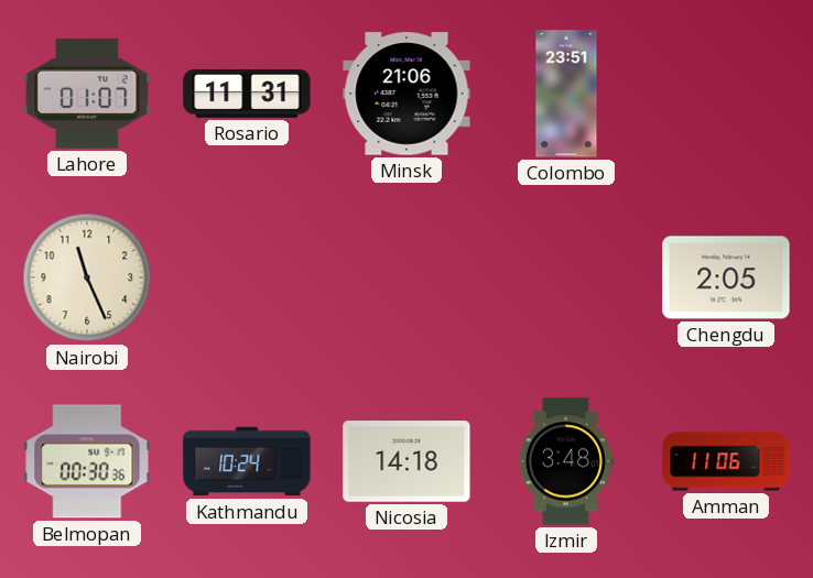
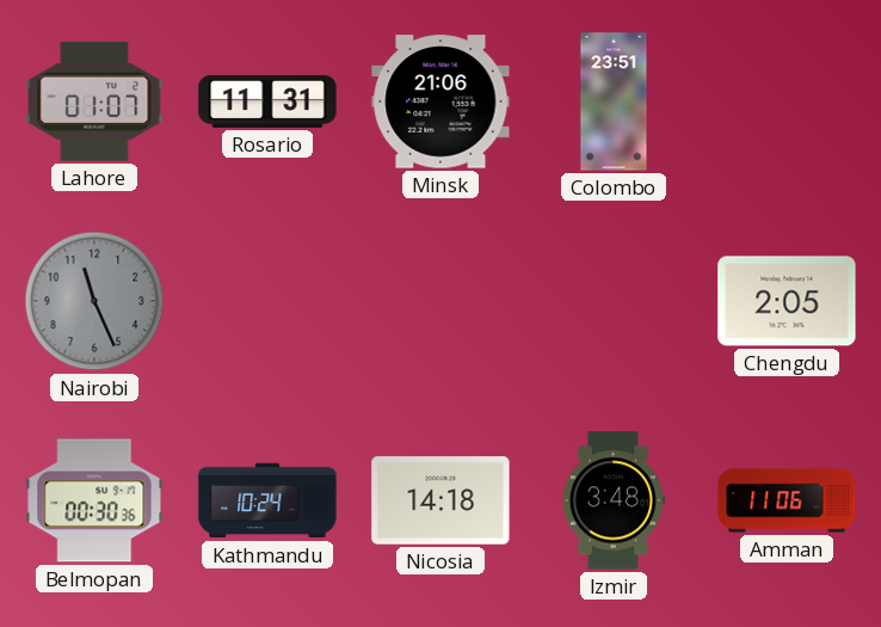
Nairobi dial: cream -> grey (94, 301)
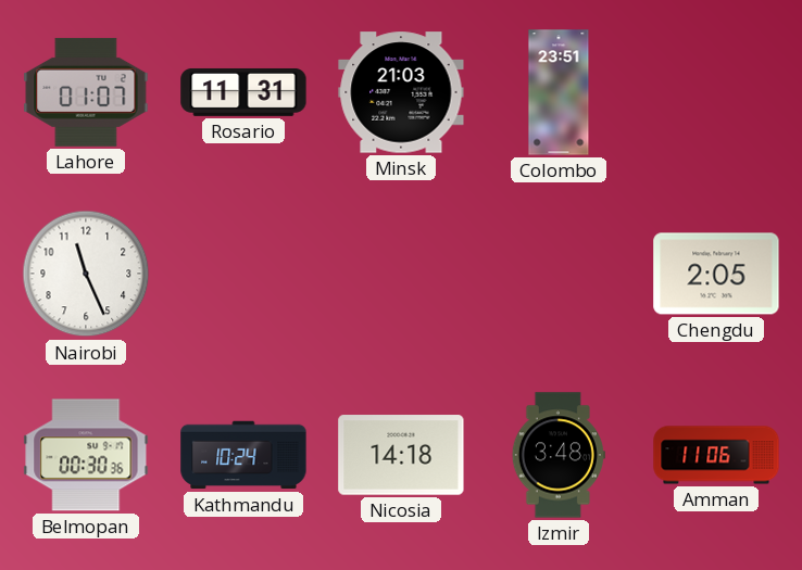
Minsk: 21:06 -> 21:03 (401, 92)
Nairobi dial: grey -> white (86, 274)
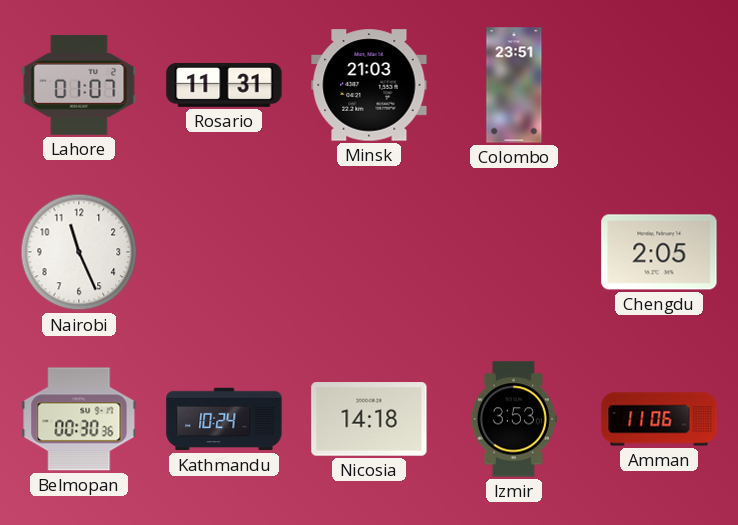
Izmir: 3:48 -> 3:53 (514, 419)
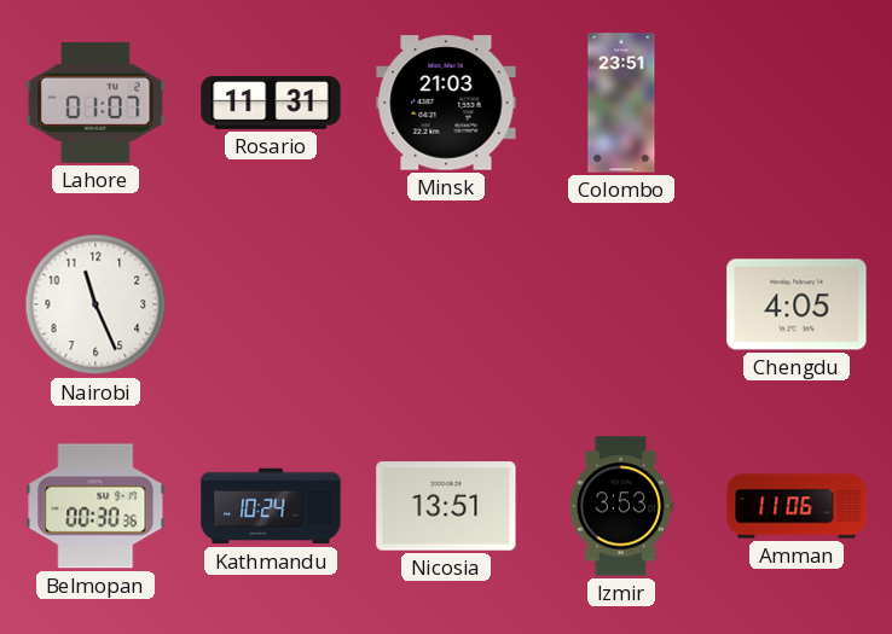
Chengdu: 2:05 -> 4:05 (797, 304)
Nicosia: 14:18 -> 13:51 (446, 506)
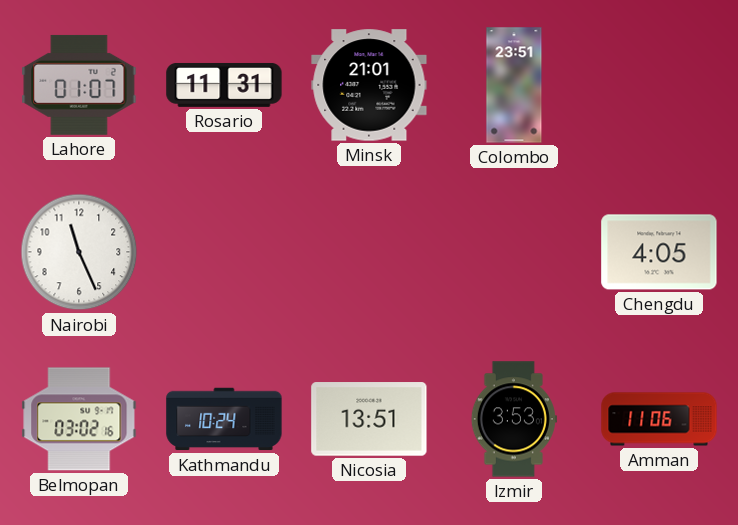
Minsk: 21:03 -> 21:01 (369, 85)
Belmopan: 00:30 -> 03:02 (79, 419)
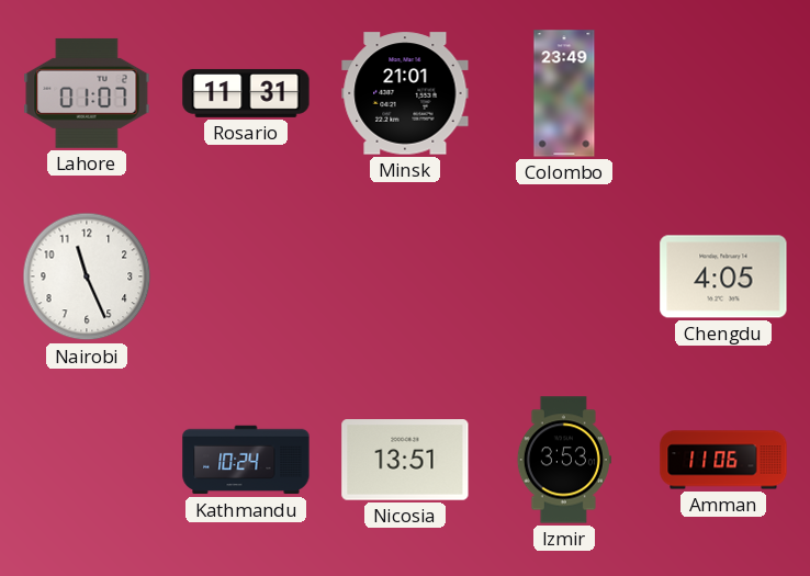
Colombo: 23:51 -> 23:49 (564, 93)
Belmopan: 03:02 -> none (79, 419)
